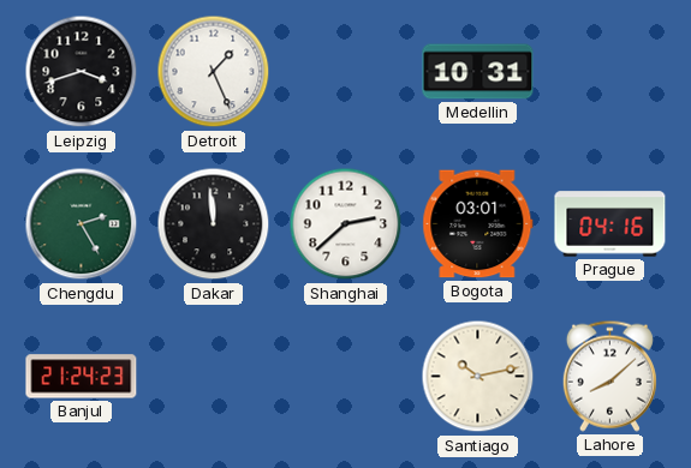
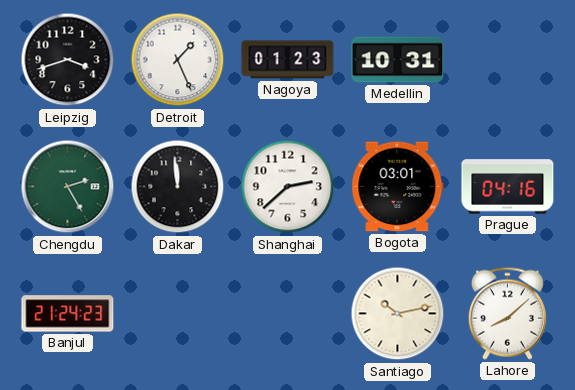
Nagoya: none -> 01:23 (288, 60)
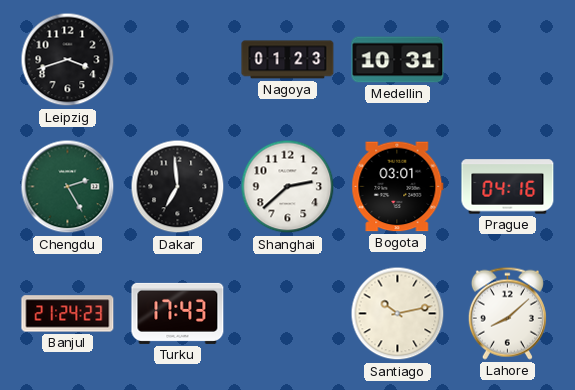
Detroit: 1:26 -> none (178, 60)
Dakar: 11:59 -> 6:59 (178, 187)
Turku: none -> 17:43 (178, 313)
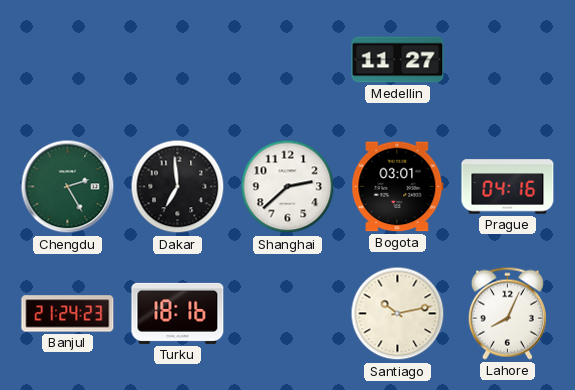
Leipzig: 3:42 -> none (68, 60)
Nagoya: 01:23 -> none (288, 60)
Medellin: 10:31 -> 11:27 (398, 60)
Turku: 17:43 -> 18:16 (178, 313)
Lahore: 8:08 -> 8:04 (507, 313)
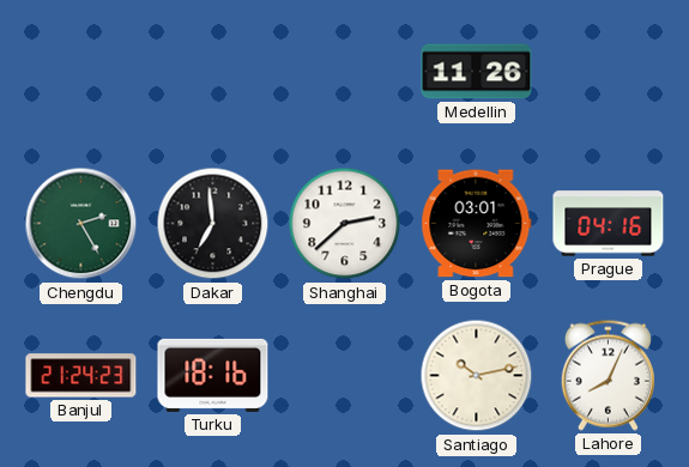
Medellin: 11:27 -> 11:26 (477, 72)
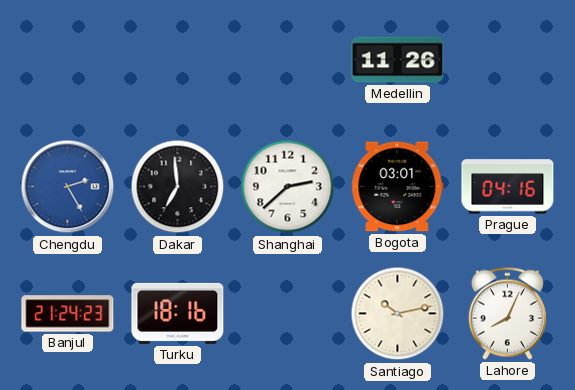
Chengdu dial: green -> blue (68, 187)
